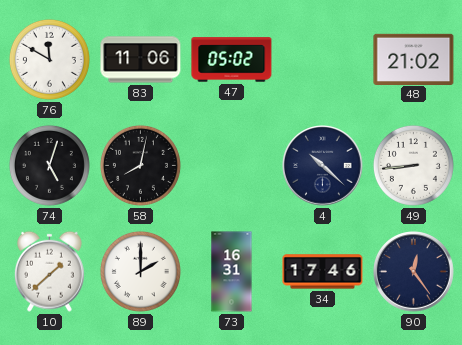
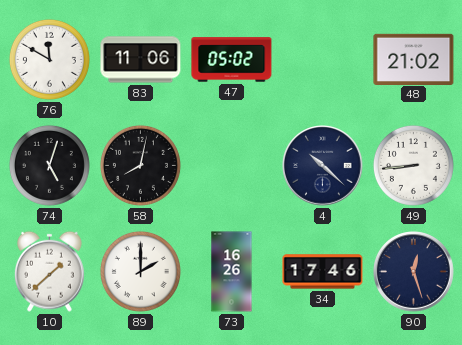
73: 16:31 -> 16:26 (232, 272)
90: 12:24 -> 12:27 (414, 272)
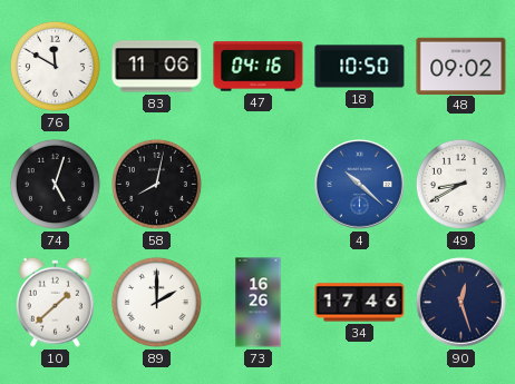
47: 05:02 -> 04:16 (259, 67)
18: none -> 10:50 (360, 67)
48: 21:02 -> 09:02 (461, 66)
4 dial: navy -> blue (360, 185)
49: 8:44 -> 8:40 (460, 184)
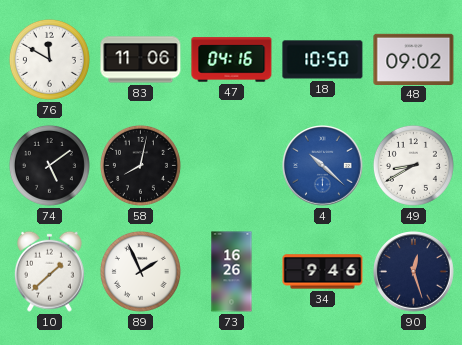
74: 5:03 -> 5:09 (49, 165)
89: 2:00 -> 1:56 (140, 271)
34: 17:46 -> 9:46 (323, 272)
